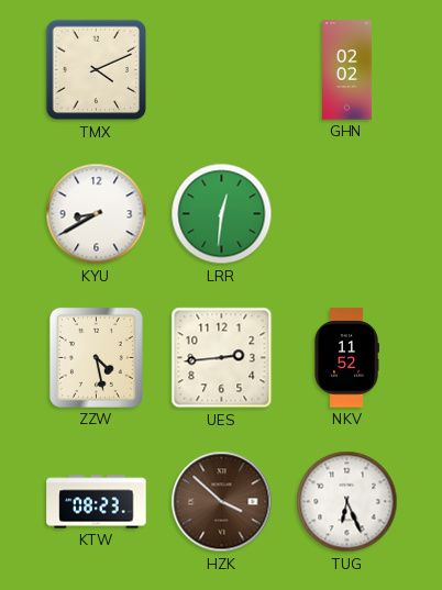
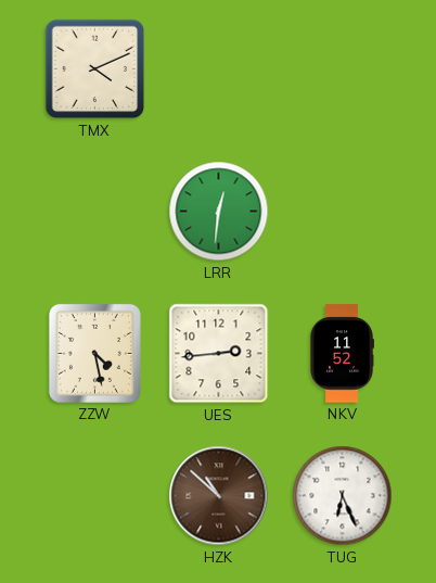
GHN: 02:02 -> none (347, 70)
KYU: 8:40 -> none (97, 214)
KTW: 08:23 -> none (97, 502)
HZK: 3:52 -> 10:52 (219, 496)
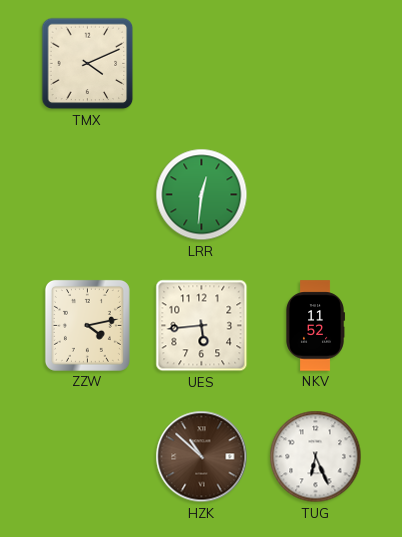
ZZW: 4:28 -> 4:13 (87, 325)
UES: 2:44 -> 5:44 (202, 326)
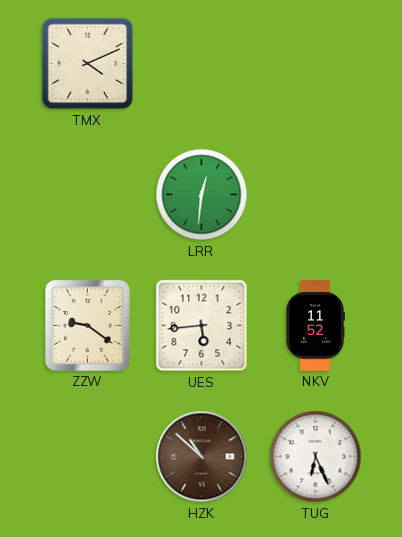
ZZW: 4:13 -> 9:21 (87, 325)
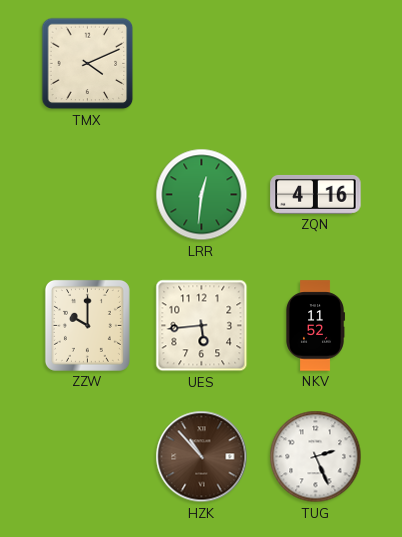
ZQN: none -> 4:16 (316, 194)
ZZW: 9:21 -> 10:00 (87, 325)
HZK: 10:52 -> 10:53 (202, 457)
TUG: 6:26 -> 2:26 (316, 457)
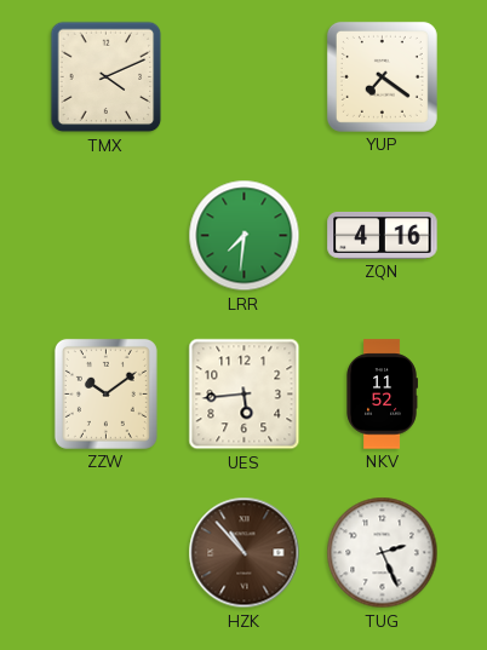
YUP: none -> 7:21 (382, 76)
LRR: 12:31 -> 7:31 (245, 236)
ZZW: 10:00 -> 10:09 (105, 393)
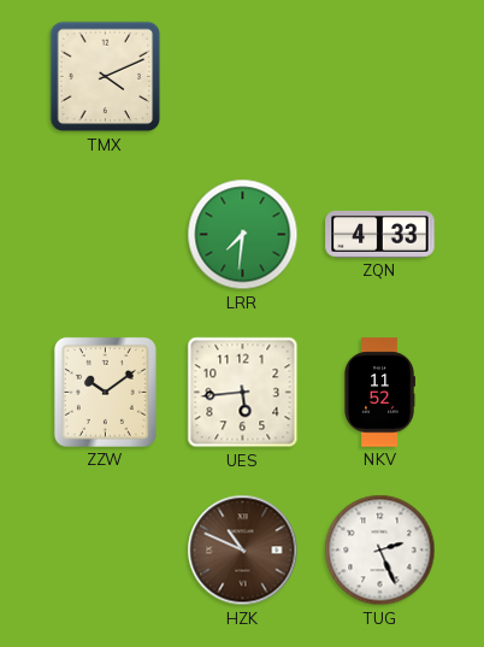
YUP: 7:21 -> none (382, 76)
ZQN: 4:16 -> 4:33 (380, 234)
HZK: 10:53 -> 10:49 (243, 551)
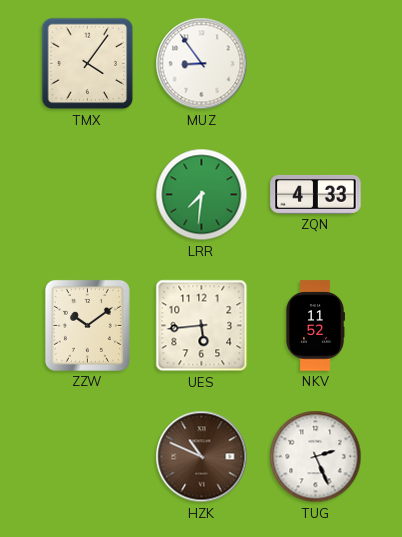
TMX: 4:11 -> 4:06 (88, 64)
MUZ: none -> 8:54 (202, 64)
